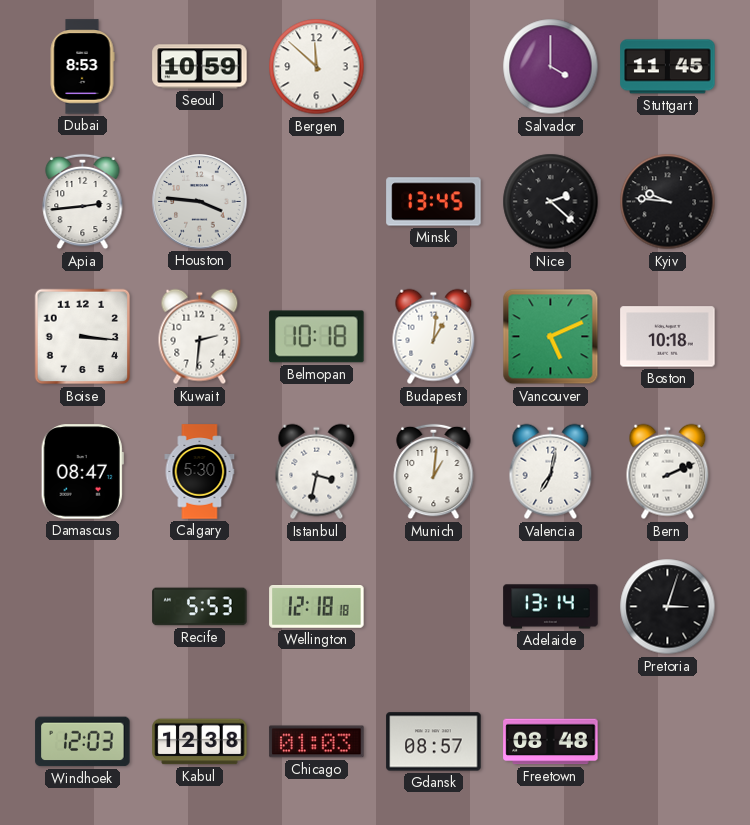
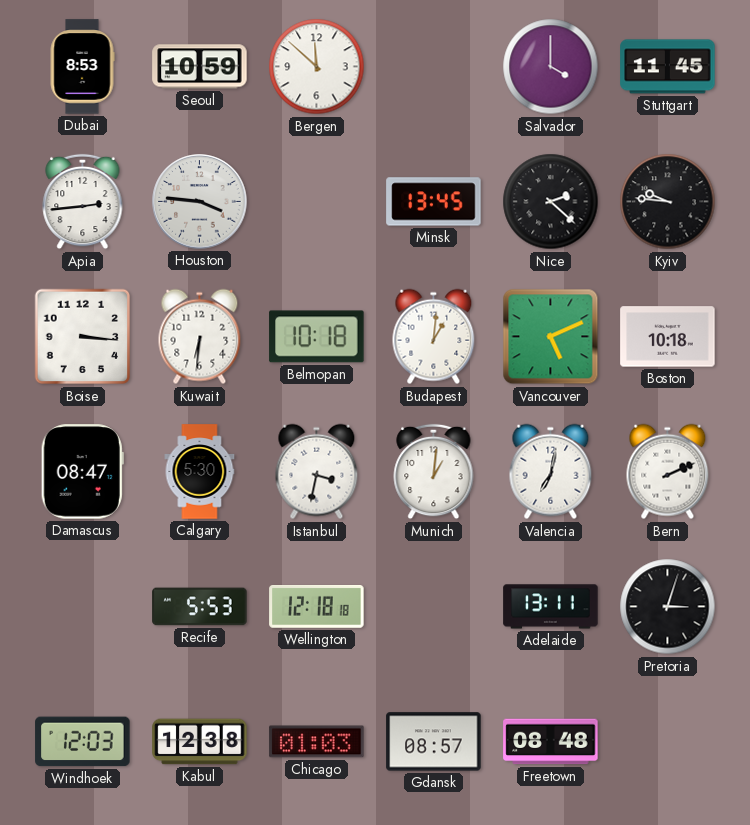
Kuwait: 2:31 -> 6:31 (200, 337)
Adelaide: 13:14 -> 13:11 (551, 607)
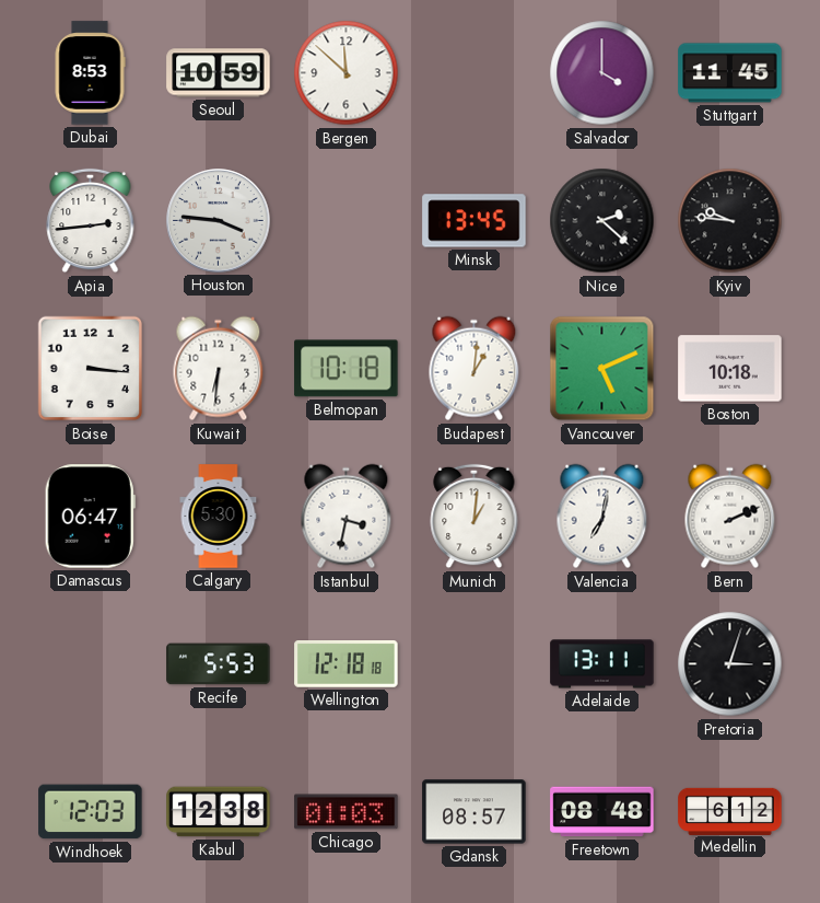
Damascus: 08:47 -> 06:47 (90, 517)
Medellin: none -> 6:12 (730, 811)
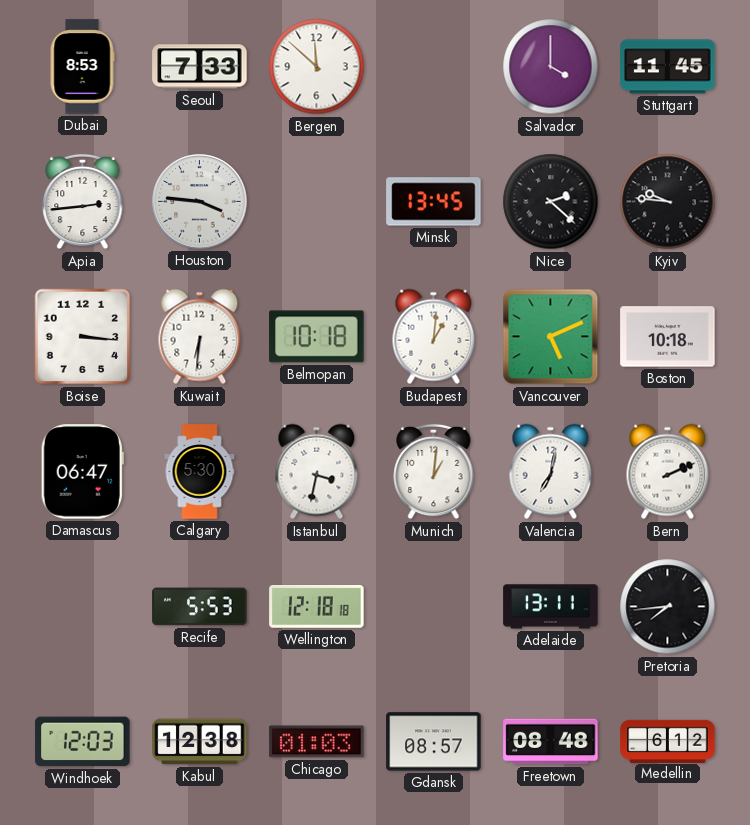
Seoul: 10:59 -> 7:33 (200, 67)
Pretoria: 3:03 -> 7:44 (668, 607)
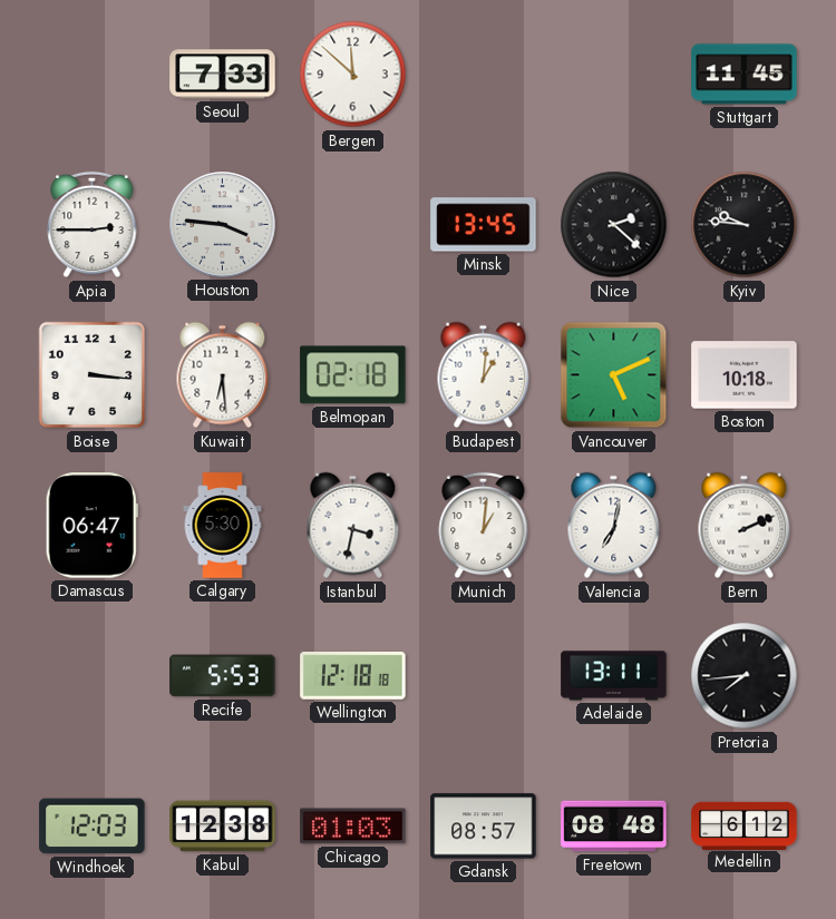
Dubai: 8:53 -> none (82, 67)
Salvador: 4:00 -> none (551, 67)
Apia: 2:44 -> 2:45 (93, 225)
Kuwait: 6:31 -> 6:29 (223, 375)
Belmopan: 10:18 -> 02:18 (353, 375)
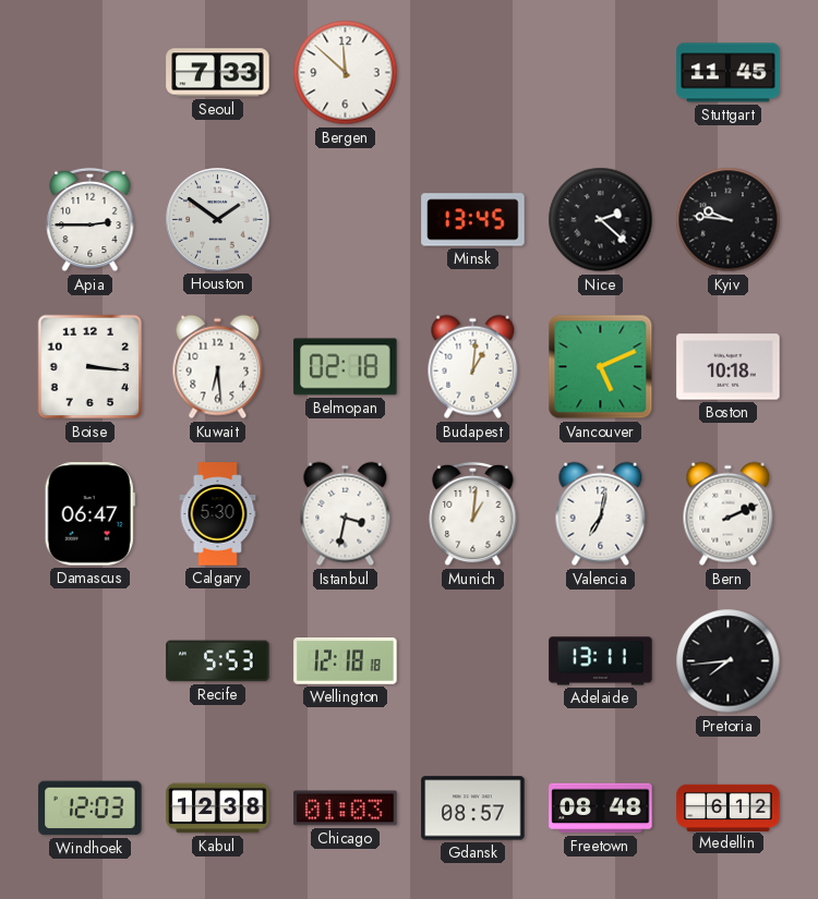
Houston: 3:46 -> 1:51 (218, 220)
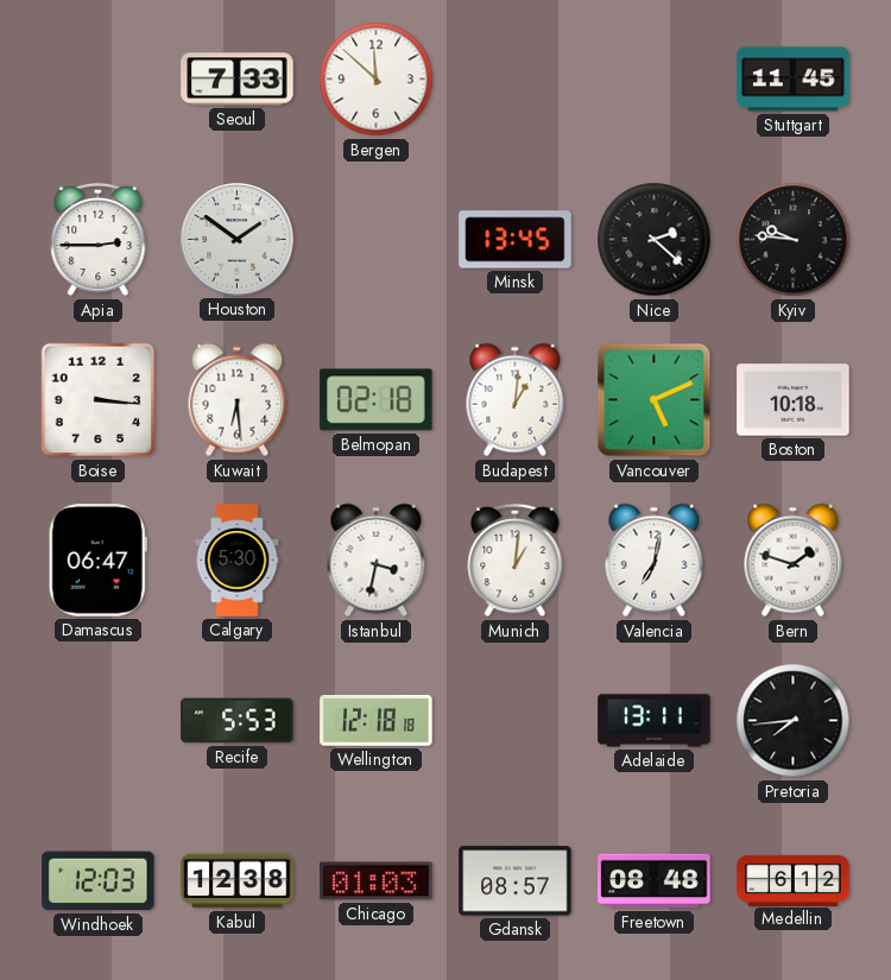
Bern: 2:11 -> 1:48 (794, 561)
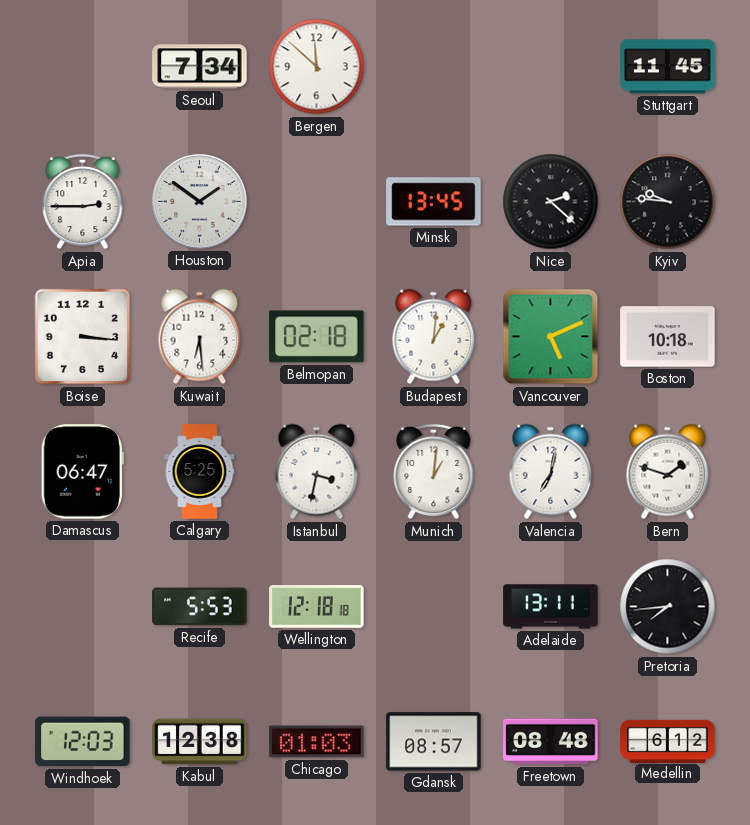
Seoul: 7:33 -> 7:34 (200, 67)
Calgary: 5:30 -> 5:25 (200, 472)
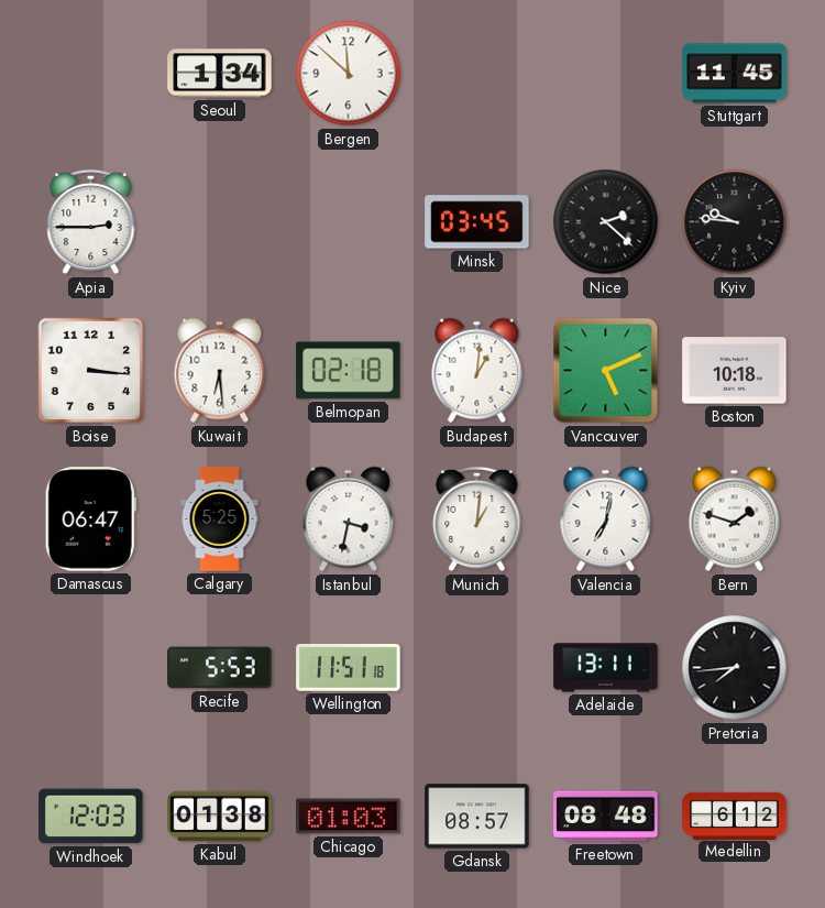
Seoul: 7:34 -> 1:34 (220, 74)
Houston: 1:51 -> none (200, 202)
Minsk: 13:45 -> 03:45 (477, 222)
Wellington: 12:18 -> 11:51 (349, 668)
Kabul: 12:38 -> 01:38 (220, 817)
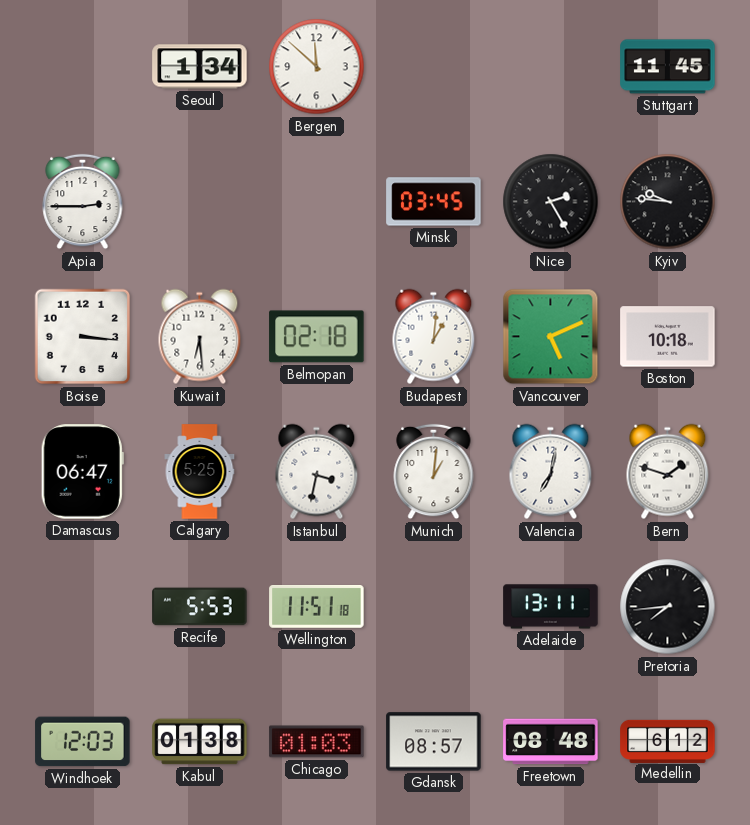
Nice: 2:22 -> 2:25 (551, 202)
